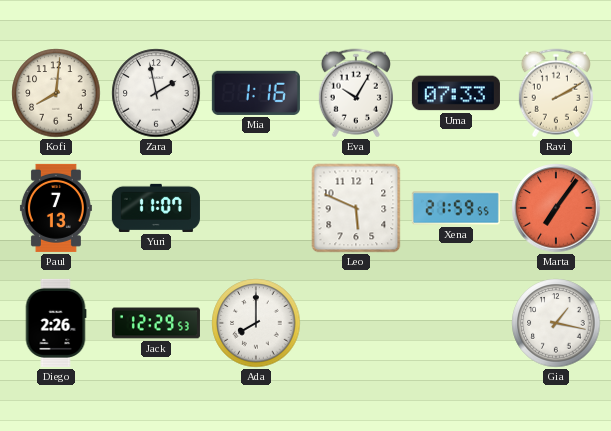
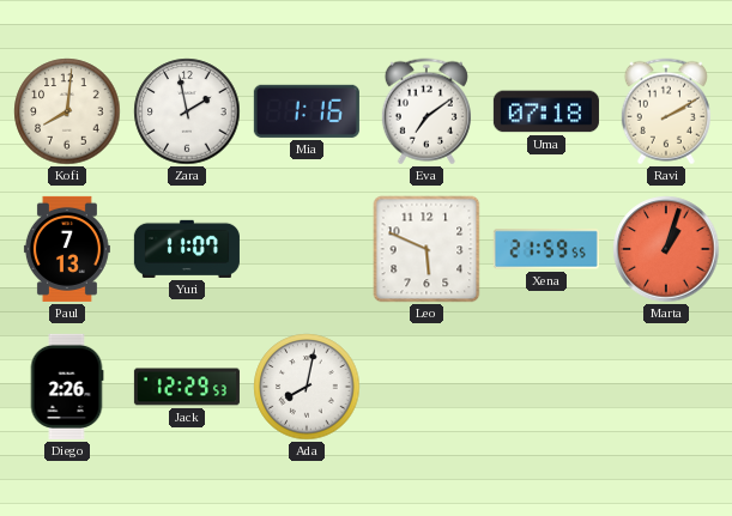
Eva: 10:05 -> 7:09 (427, 111)
Uma: 07:33 -> 07:18 (546, 111)
Marta: 7:06 -> 1:03 (666, 249)
Ada: 8:00 -> 8:02 (307, 387)
Gia: 1:17 -> none (556, 323)
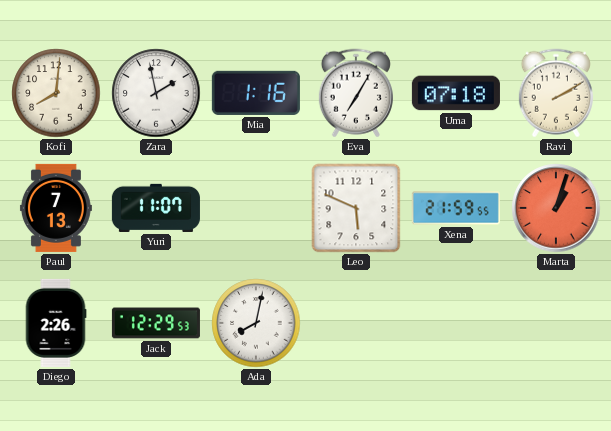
Eva: 7:09 -> 7:05 (356, 93)
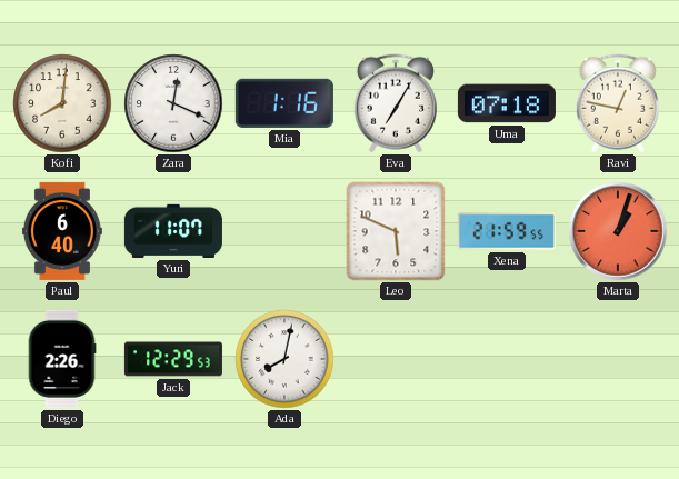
Zara: 1:58 -> 12:19 (173, 103)
Ravi: 2:10 -> 12:47 (618, 103)
Paul: 7:13 -> 6:40 (62, 231)
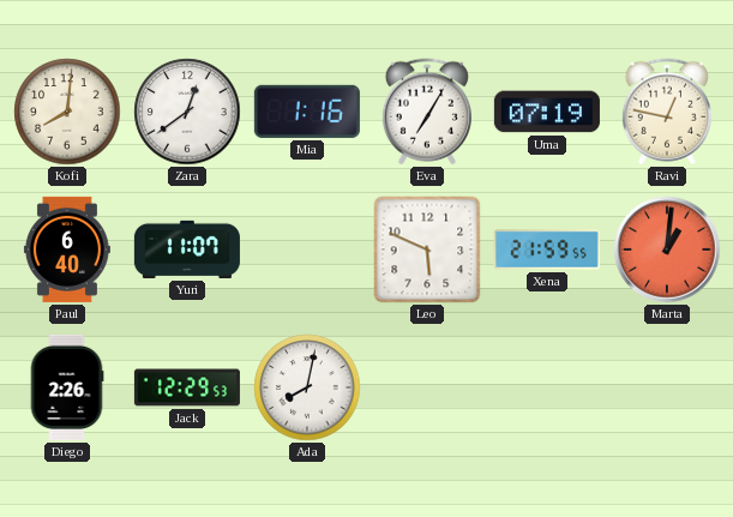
Zara: 12:19 -> 12:39 (187, 112)
Uma: 07:18 -> 07:19 (547, 112)
Marta: 1:03 -> 1:01 (667, 250)
